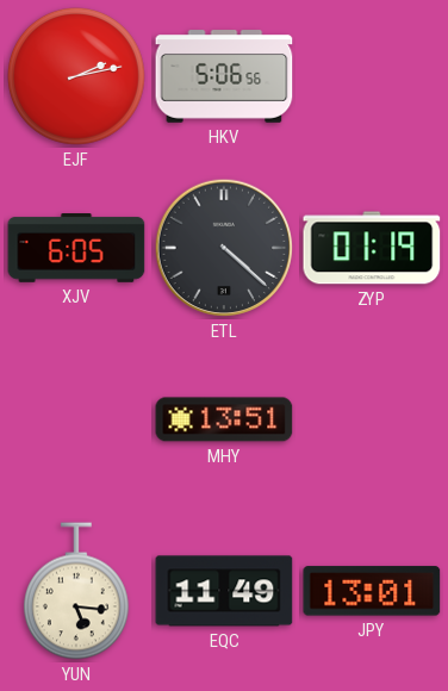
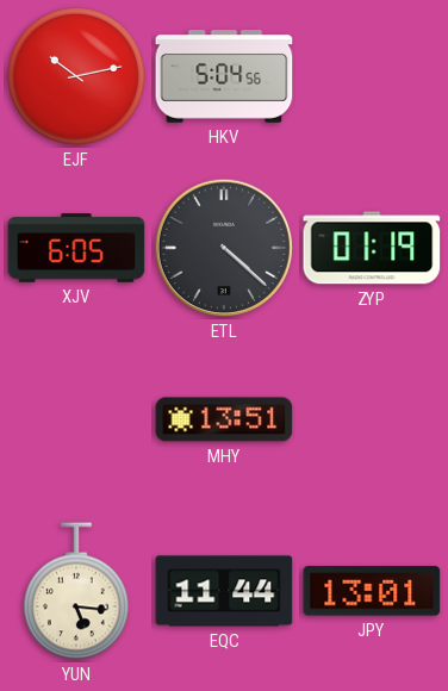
EJF: 2:13 -> 10:13 (77, 77)
HKV: 5:06 -> 5:04 (224, 76)
EQC: 11:49 -> 11:44 (224, 591)
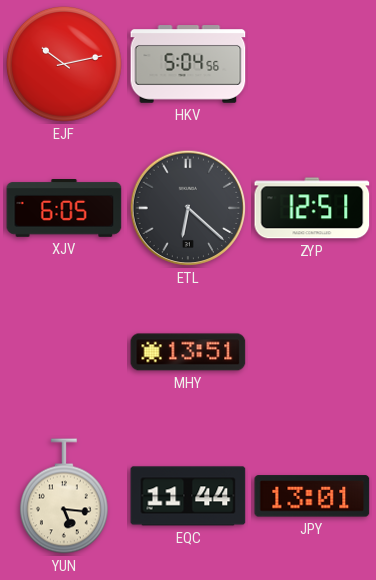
ETL: 4:22 -> 6:22 (188, 208)
ZYP: 01:19 -> 12:51 (312, 208)
